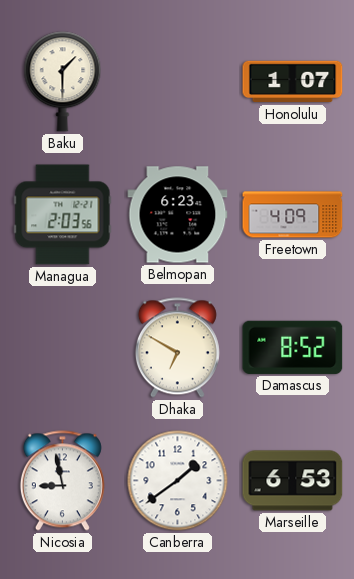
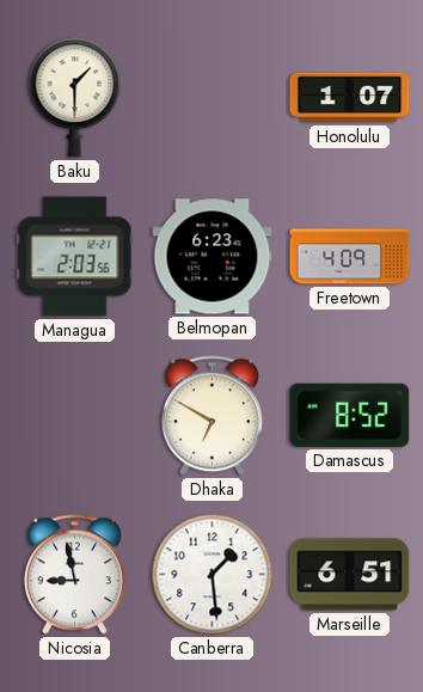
Canberra: 1:39 -> 1:29 (213, 575)
Marseille: 6:53 -> 6:51 (350, 575)
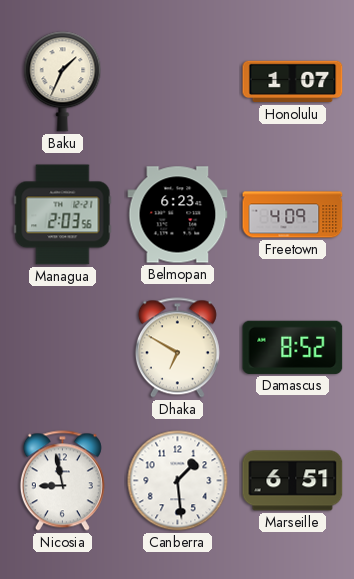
Baku: 1:30 -> 1:34 (63, 82)
